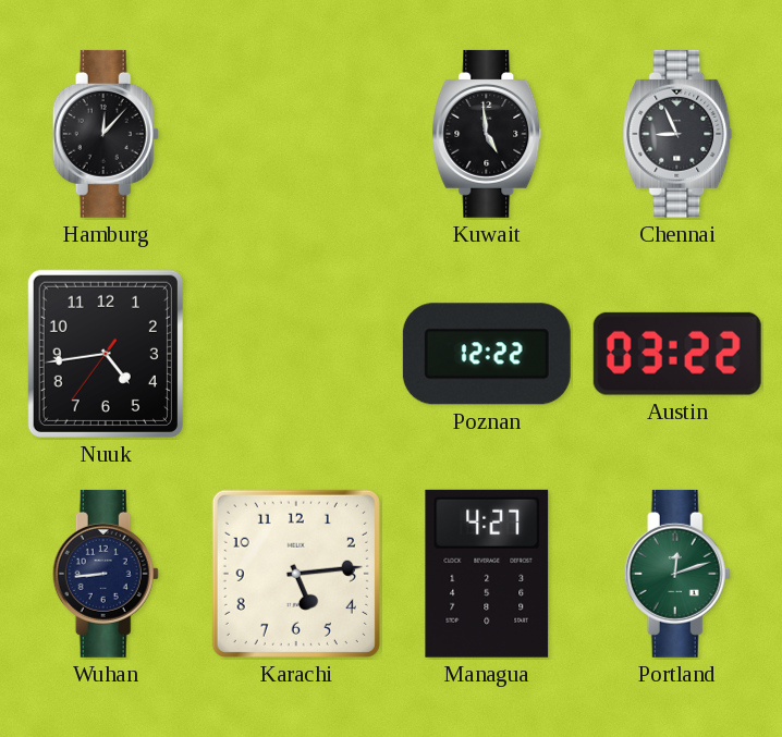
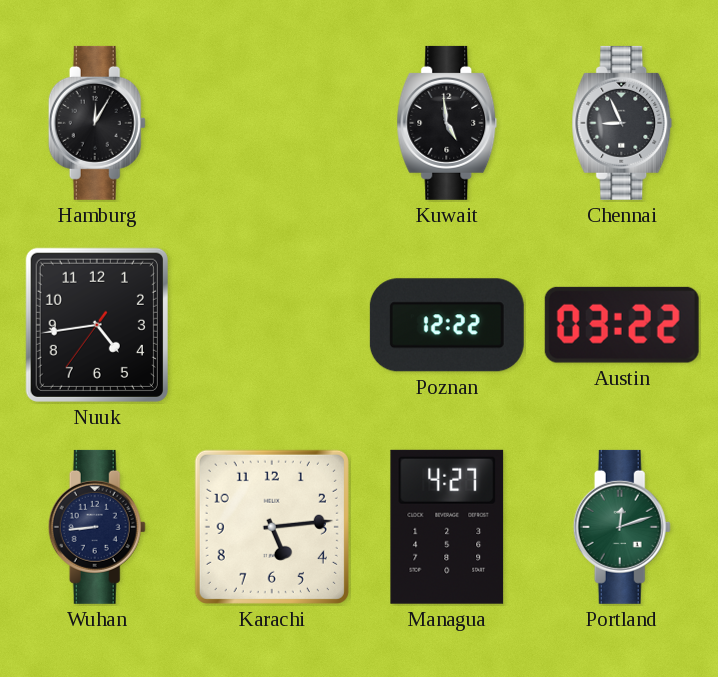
Hamburg: 12:07 -> 12:05 (97, 123)
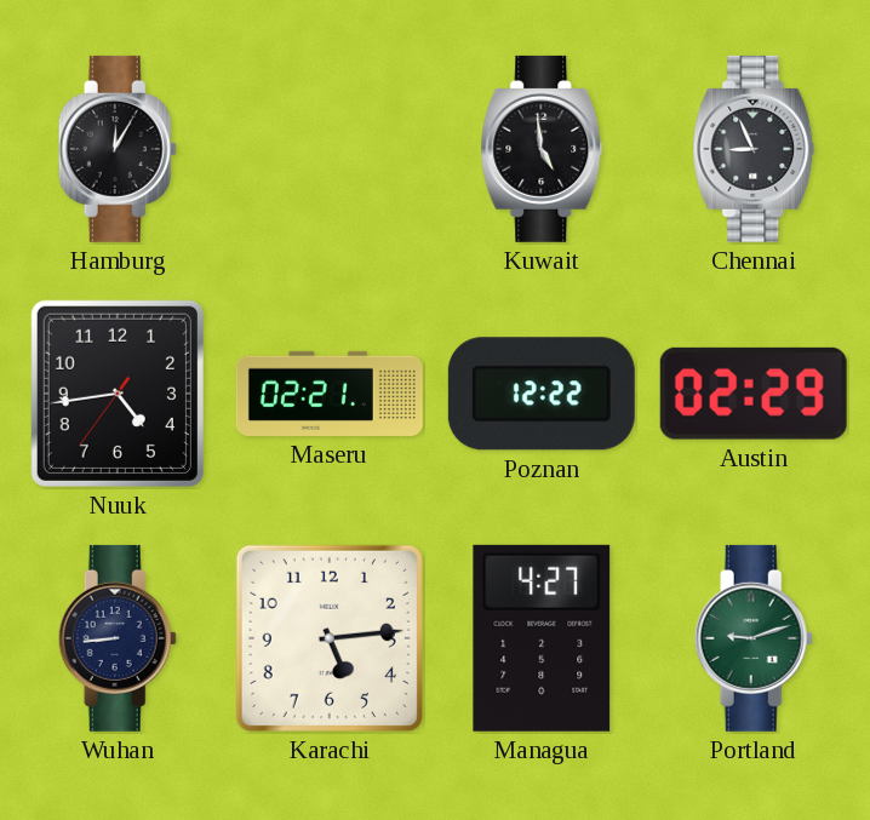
Maseru: none -> 02:21 (330, 394)
Austin: 03:22 -> 02:29 (754, 394)
Portland: 12:12 -> 9:12 (754, 638)
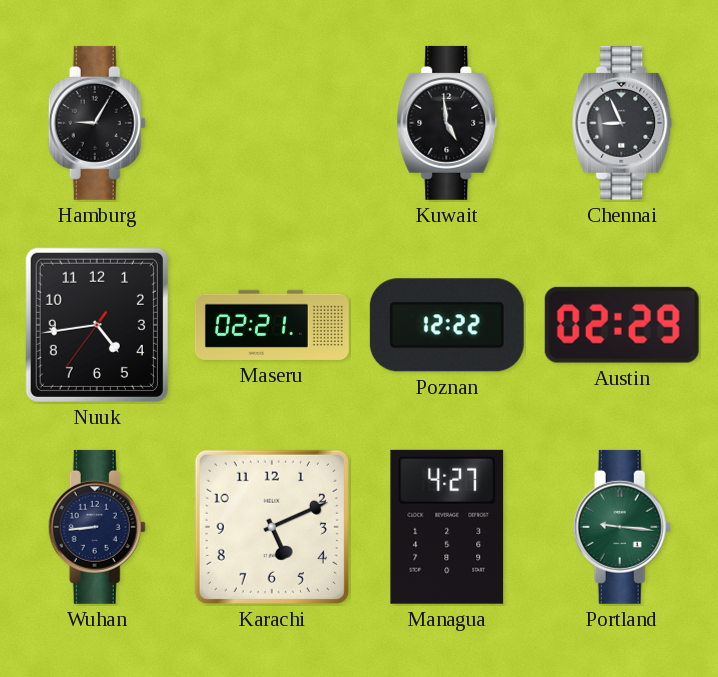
Hamburg: 12:05 -> 9:05 (97, 123)
Karachi: 5:14 -> 5:11 (272, 527)
Portland: 9:12 -> 9:16 (622, 527)
